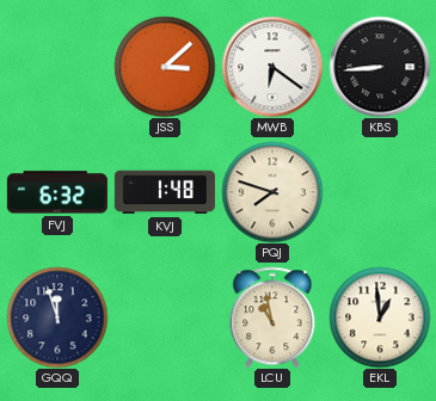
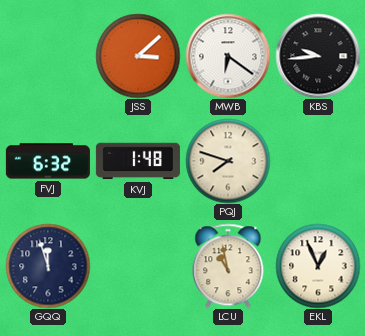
KBS: 8:44 -> 9:44 (318, 56)
EKL: 12:59 -> 12:56 (318, 266)
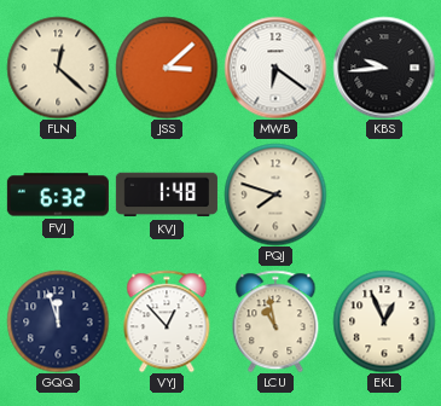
FLN: none -> 12:22 (58, 68)
VYJ: none -> 12:53 (167, 321)
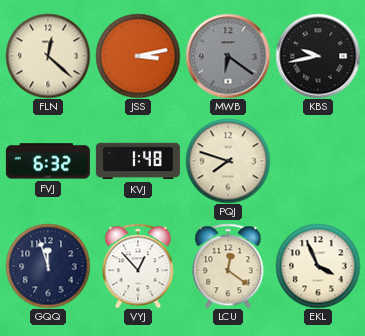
JSS: 3:08 -> 3:13 (138, 56)
MWB dial: white -> grey (228, 56)
KBS: 9:44 -> 9:43 (318, 56)
LCU: 10:58 -> 12:21 (228, 266)
EKL: 12:56 -> 3:56 (318, 266)
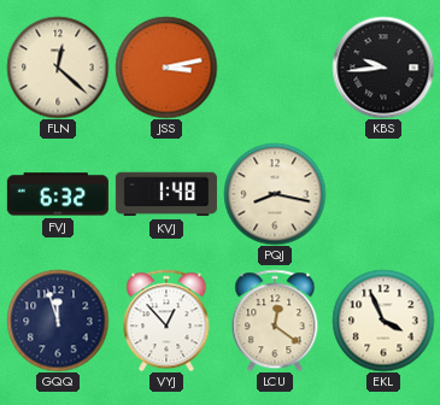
MWB: 6:21 -> none (228, 56)
KBS: 9:43 -> 9:44 (383, 67)
PQJ: 7:48 -> 8:17 (275, 194)
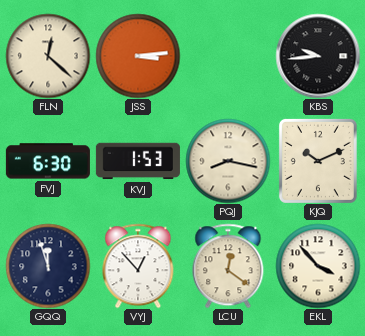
JSS: 3:13 -> 3:14 (138, 56)
FVJ: 6:32 -> 6:30 (48, 161)
KVJ: 1:48 -> 1:53 (138, 161)
KJQ: none -> 10:11 (318, 161)
EKL: 3:56 -> 3:53 (318, 266)
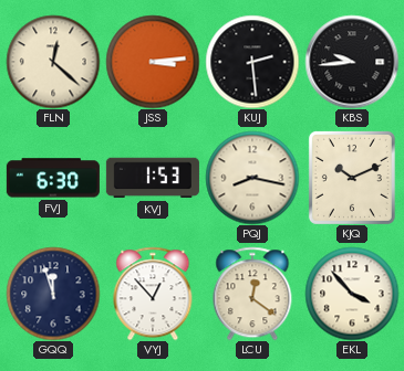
KUJ: none -> 2:29 (252, 62)
